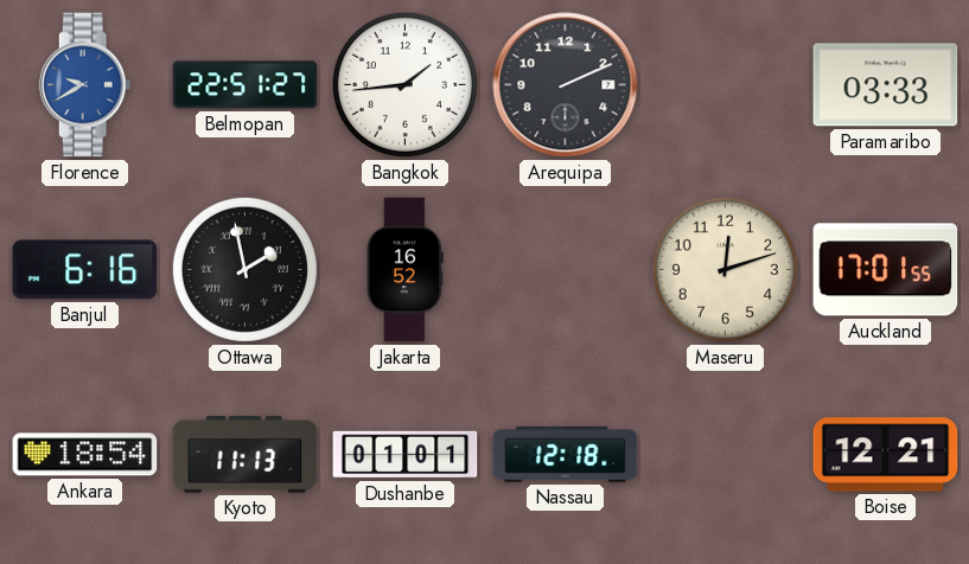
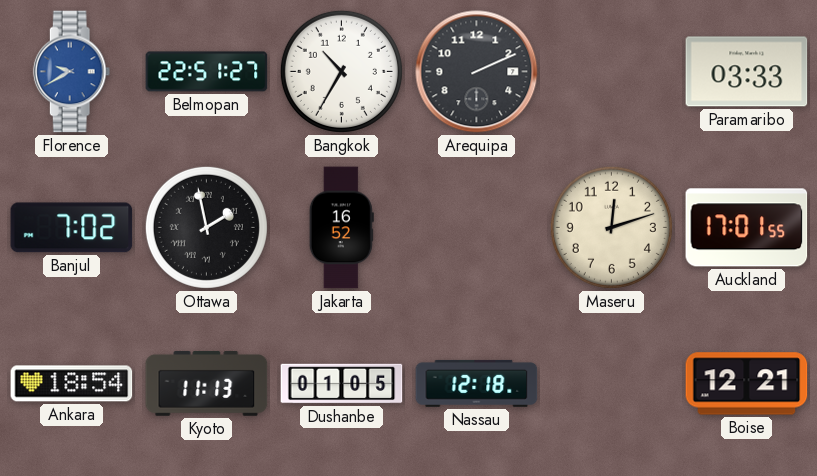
Bangkok: 1:44 -> 10:35 (341, 71)
Banjul: 6:16 -> 7:02 (72, 228)
Dushanbe: 01:01 -> 01:05 (342, 384)
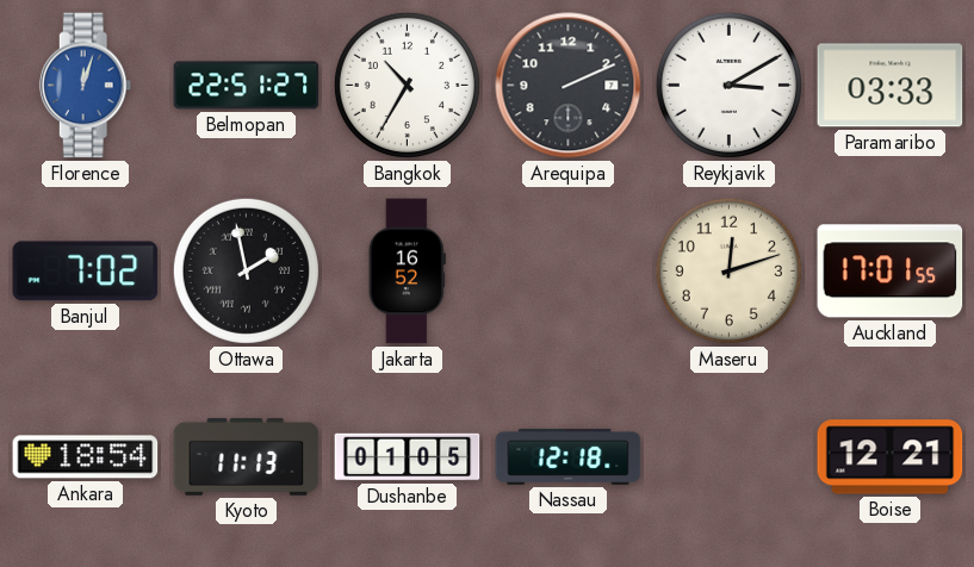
Florence: 9:40 -> 12:03 (86, 86)
Reykjavik: none -> 3:10 (728, 85)
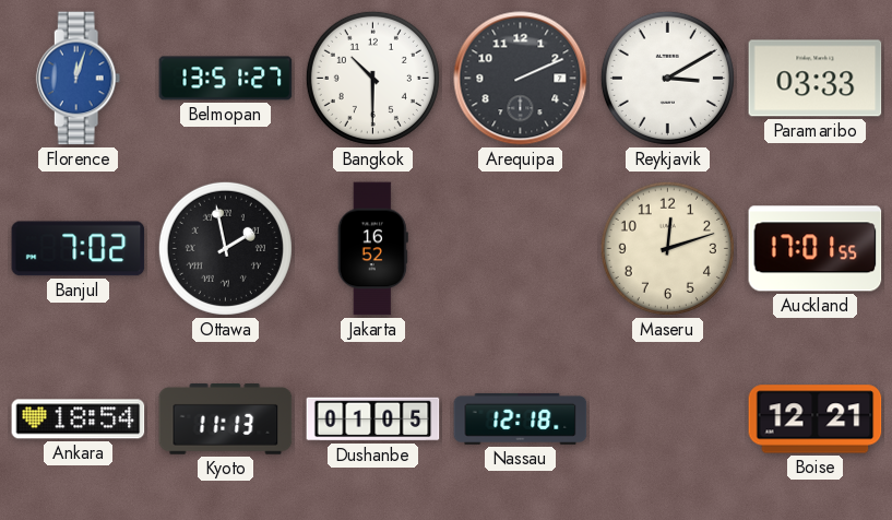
Belmopan: 22:51 -> 13:51 (226, 79)
Bangkok: 10:35 -> 10:30 (372, 78)
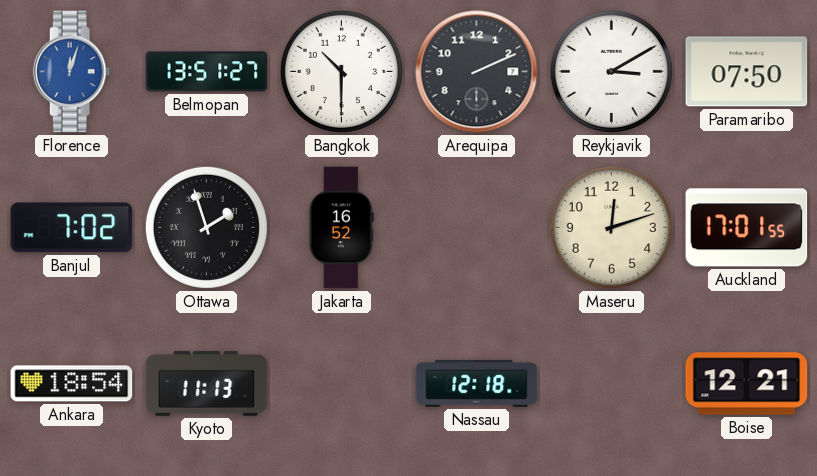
Paramaribo: 03:33 -> 07:50 (747, 72)
Ottawa: 1:58 -> 1:57 (206, 227)
Dushanbe: 01:05 -> none (373, 419)
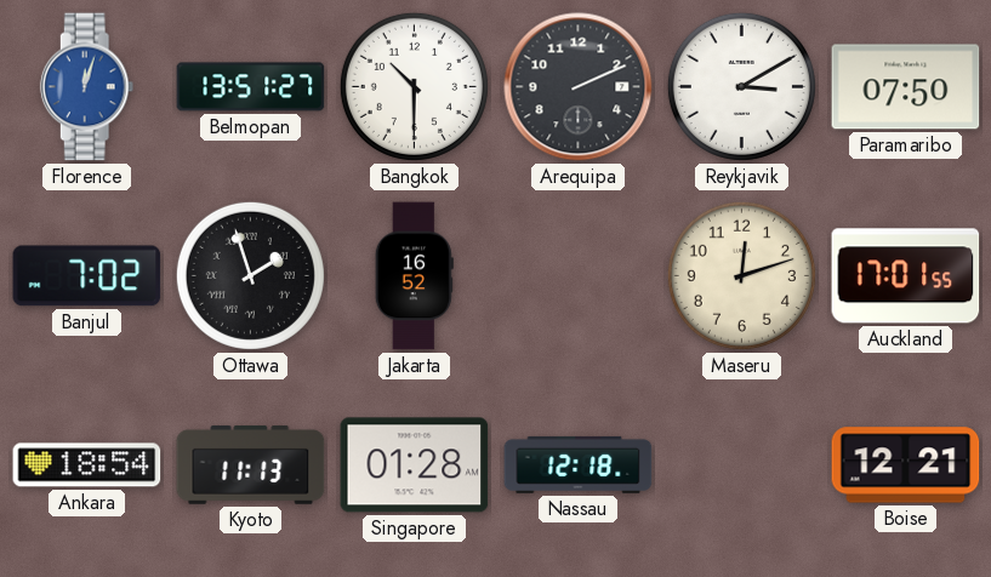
Singapore: none -> 01:28 (415, 465)
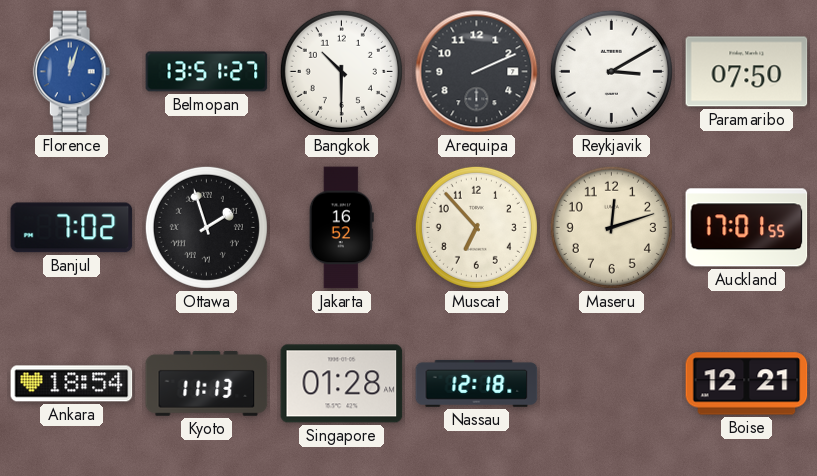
Muscat: none -> 6:53 (476, 227)
